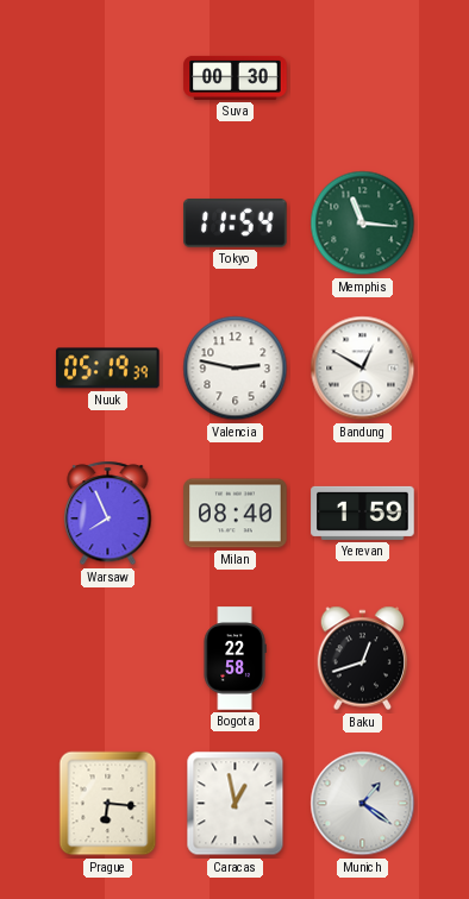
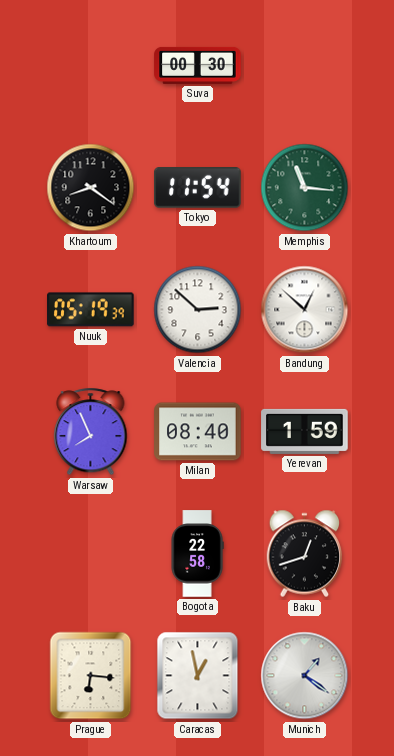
Khartoum: none -> 8:21 (91, 188)
Valencia: 2:47 -> 2:52 (198, 310)
Bandung: 12:50 -> 12:52 (305, 310)
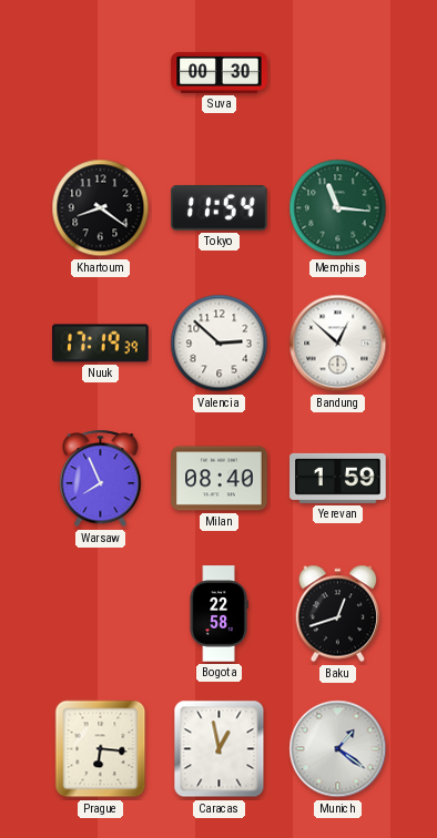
Nuuk: 05:19 -> 17:19 (101, 344)
